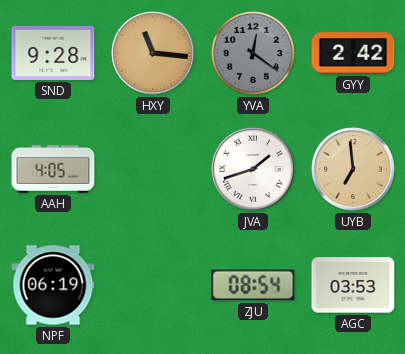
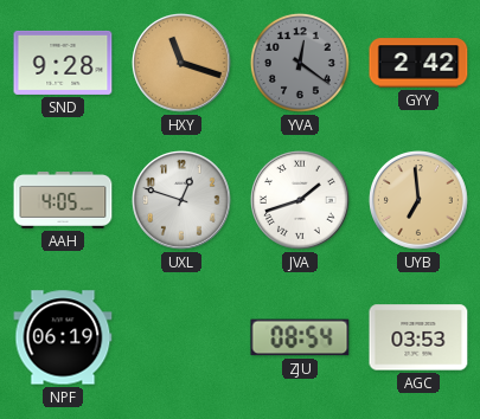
HXY: 11:16 -> 11:18 (183, 64)
UXL: none -> 12:48 (183, 201)
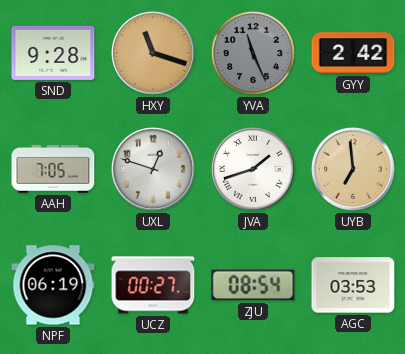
YVA: 12:21 -> 11:26 (253, 53)
AAH: 4:05 -> 7:05 (53, 170)
UCZ: none -> 00:27 (153, 285)
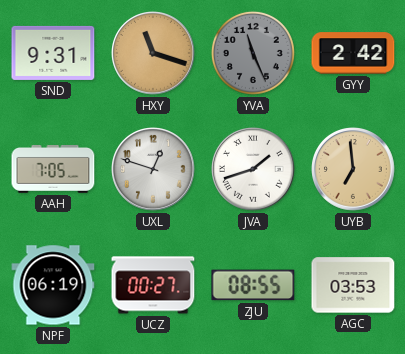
SND: 9:28 -> 9:31 (53, 53)
ZJU: 08:54 -> 08:55 (253, 285)
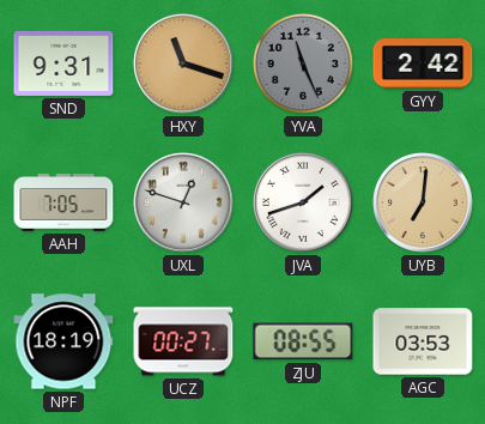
UYB: 6:59 -> 7:01 (424, 204)
NPF: 06:19 -> 18:19 (63, 341)
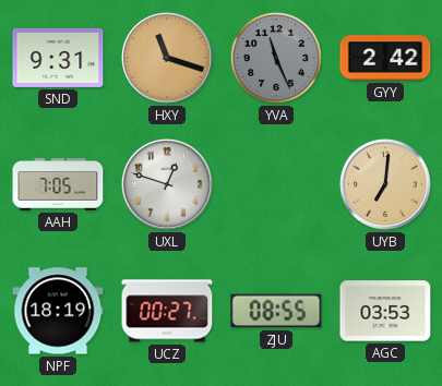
JVA: 1:42 -> none (304, 204)
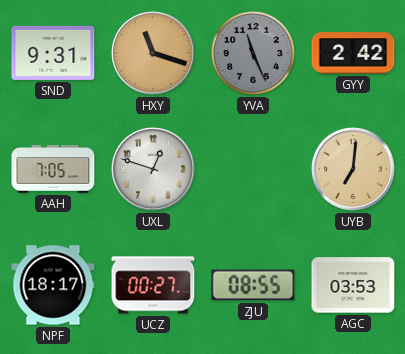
NPF: 18:19 -> 18:17 (53, 285)
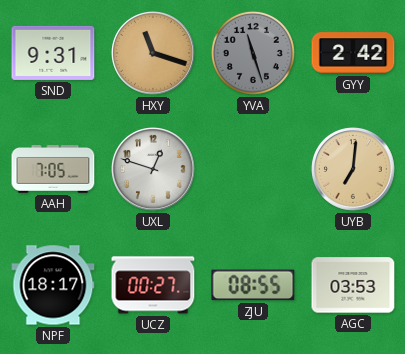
YVA: 11:26 -> 11:27 (253, 53)
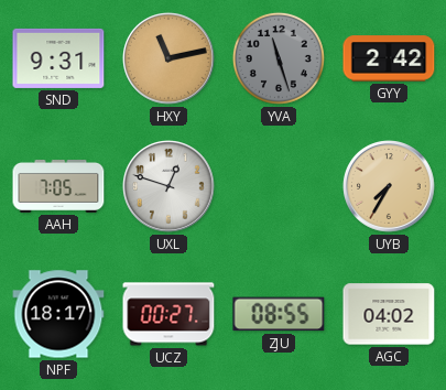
HXY: 11:18 -> 11:13 (170, 59)
UYB: 7:01 -> 7:35 (390, 187)
AGC: 03:53 -> 04:02 (389, 314)
